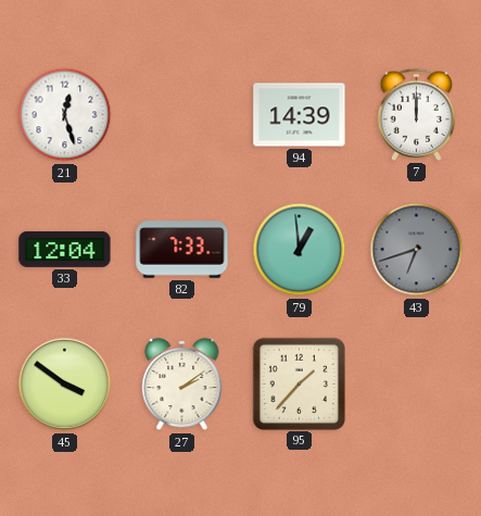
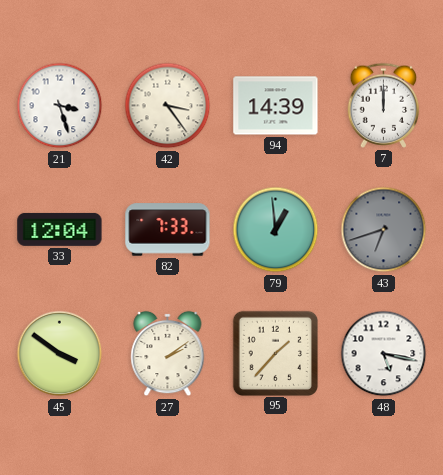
21: 12:27 -> 3:27 (60, 106)
42: none -> 3:24 (168, 106)
48: none -> 5:17 (384, 354)
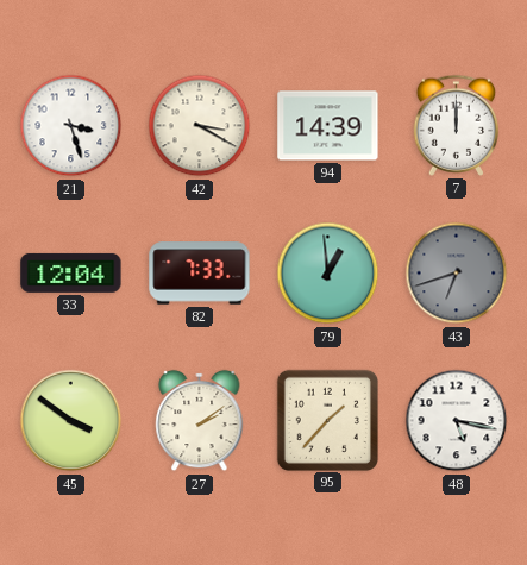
42: 3:24 -> 3:20 (200, 126)
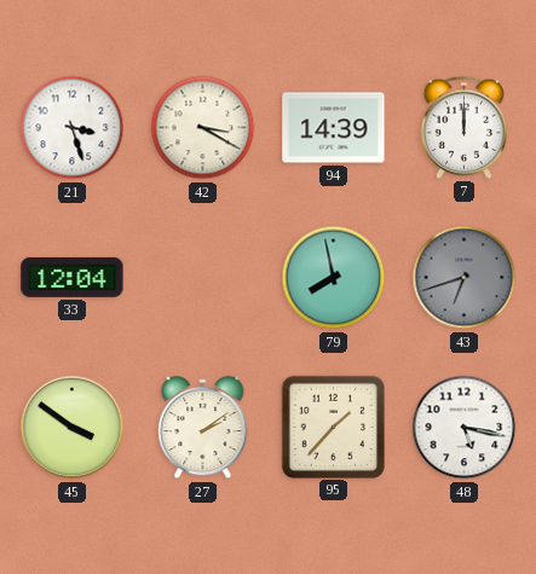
82: 7:33 -> none (200, 274)
79: 12:59 -> 7:58 (334, 278)
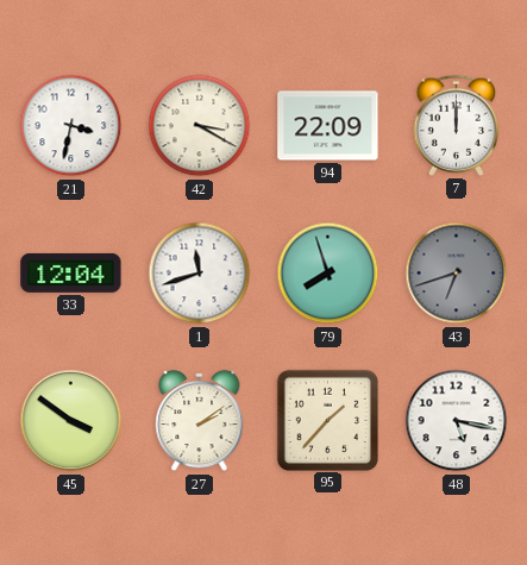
21: 3:27 -> 3:32 (71, 126)
94: 14:39 -> 22:09 (328, 126)
1: none -> 11:42 (200, 274)
79: 7:58 -> 7:57 (328, 274)
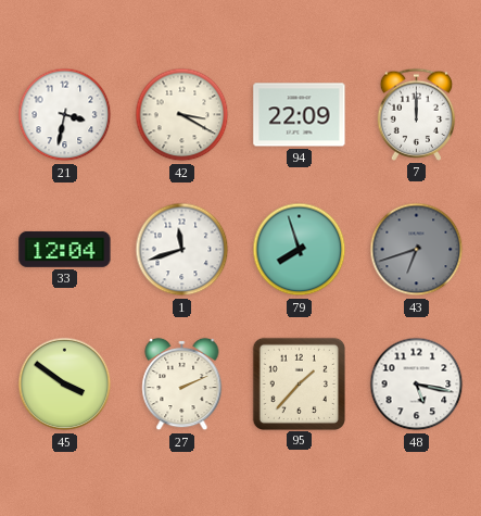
27: 2:09 -> 2:11 (182, 385)
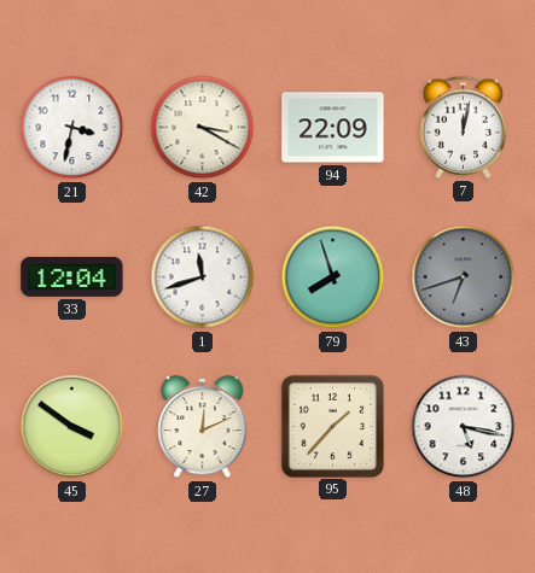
7: 12:00 -> 12:02 (464, 127)
27: 2:11 -> 12:11 (203, 427)
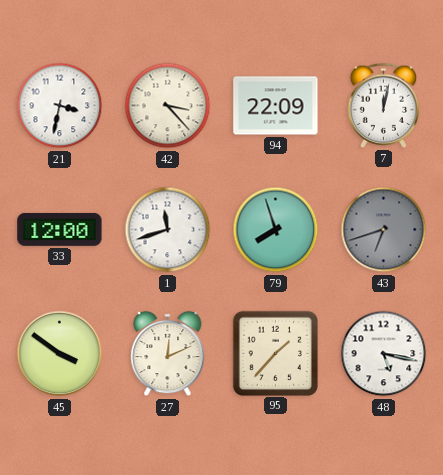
42: 3:20 -> 3:23 (168, 106)
33: 12:04 -> 12:00 (60, 229)
